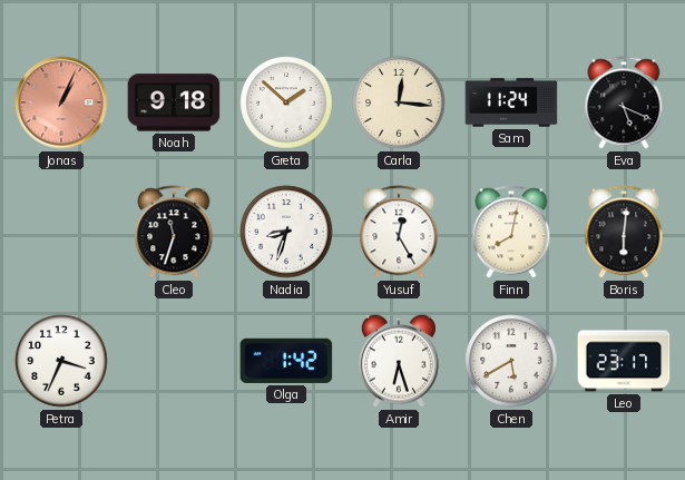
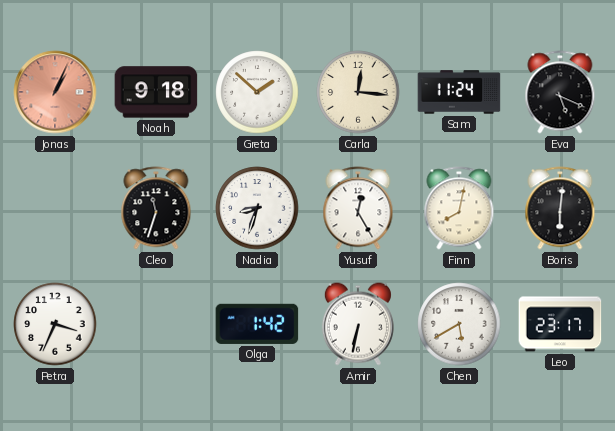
Amir: 6:27 -> 6:32 (358, 324)
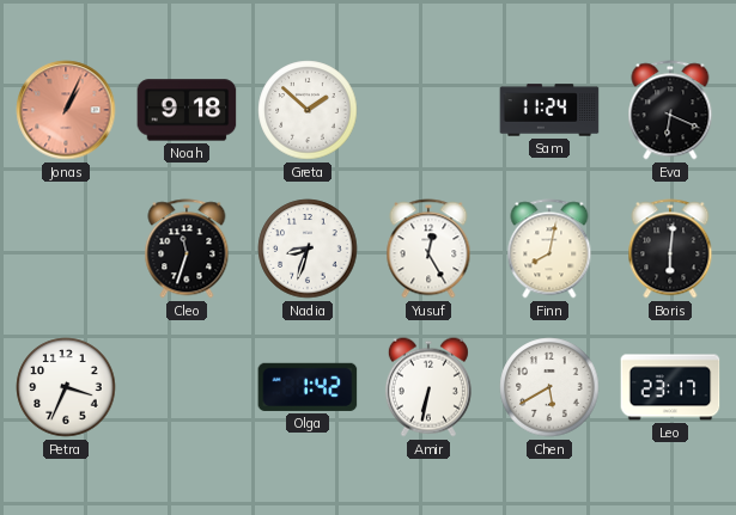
Carla: 12:16 -> none (358, 92)
Eva: 5:19 -> 6:19 (670, 110)
